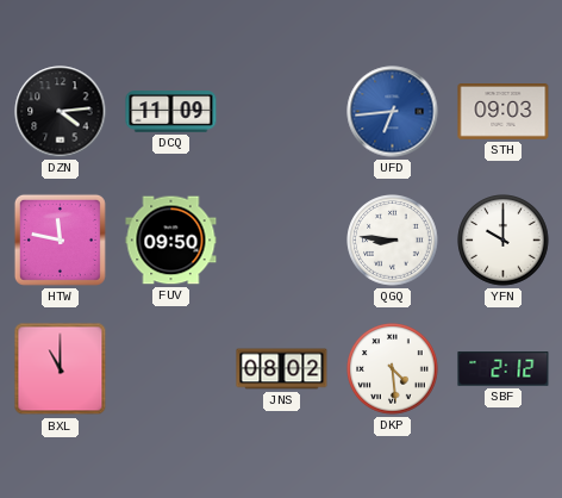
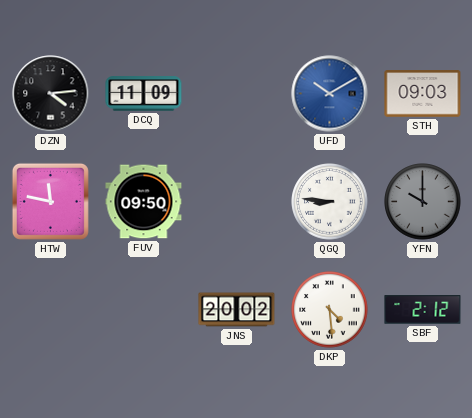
UFD: 6:44 -> 10:10 (330, 94)
YFN dial: white -> grey (423, 202)
BXL: 11:00 -> none (61, 369)
JNS: 08:02 -> 20:02 (237, 310)
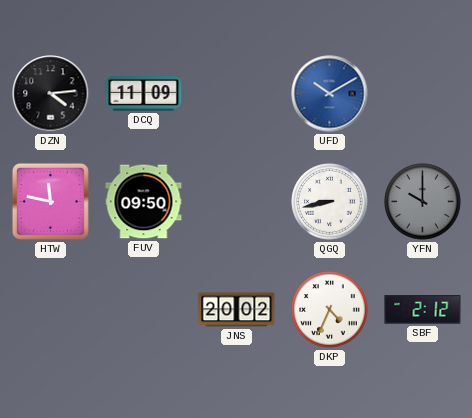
STH: 09:03 -> none (423, 94)
QGQ: 8:46 -> 8:43 (330, 202)
DKP: 4:29 -> 4:34 (330, 310)
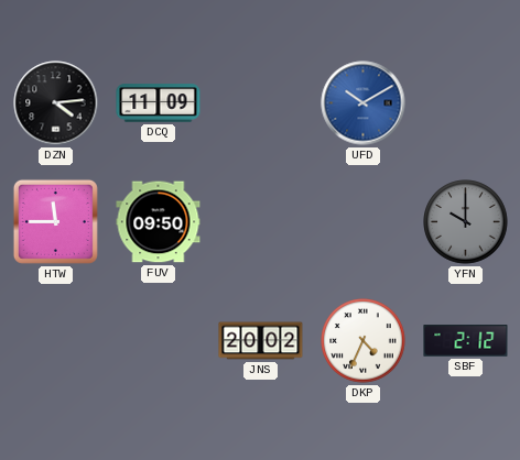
HTW: 11:47 -> 11:45 (55, 221)
QGQ: 8:43 -> none (330, 202)
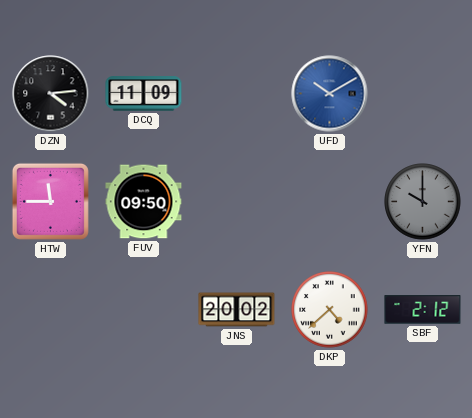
DKP: 4:34 -> 4:38 (330, 310)
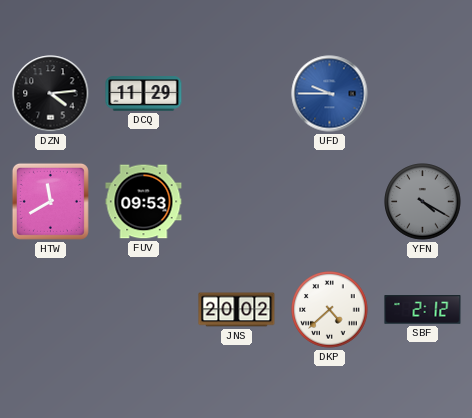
DCQ: 11:09 -> 11:29 (144, 94)
UFD: 10:10 -> 9:45 (330, 94)
HTW: 11:45 -> 11:40 (50, 201)
FUV: 09:50 -> 09:53 (144, 202)
YFN: 10:00 -> 4:20 (423, 202)
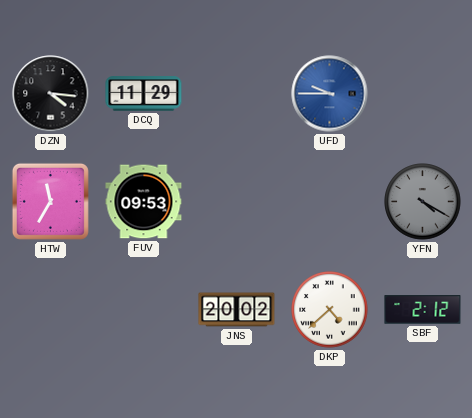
DZN: 4:14 -> 4:16 (51, 94)
HTW: 11:40 -> 11:35 (50, 201)
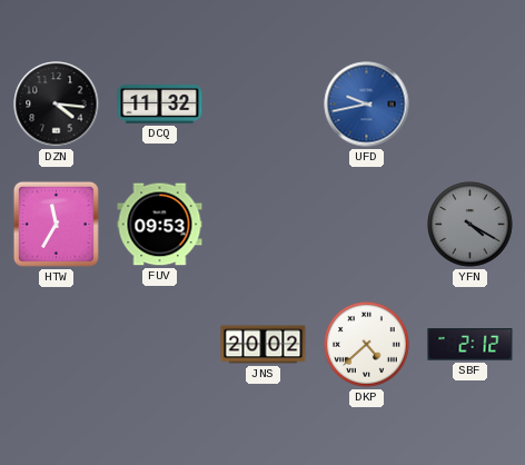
DCQ: 11:29 -> 11:32 (160, 105)
UFD: 9:45 -> 9:43 (367, 105)
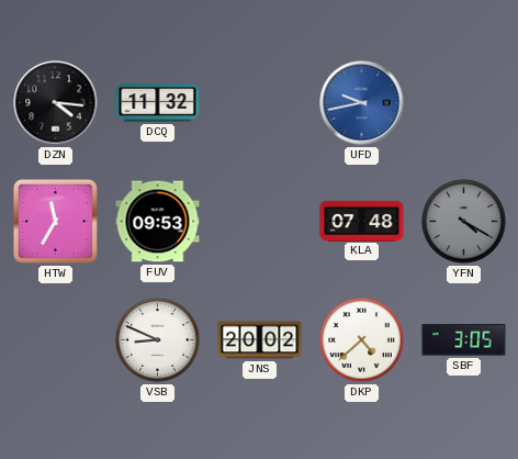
KLA: none -> 07:48 (362, 221)
VSB: none -> 8:49 (158, 340)
SBF: 2:12 -> 3:05 (464, 340)
